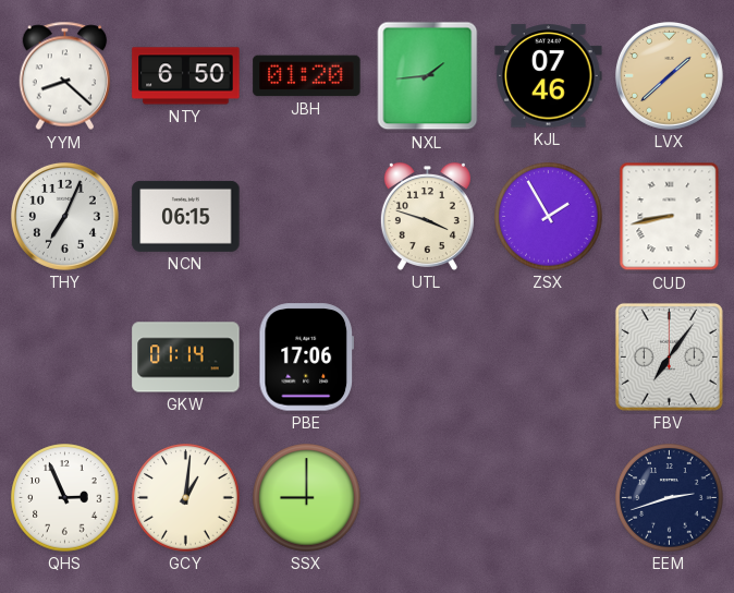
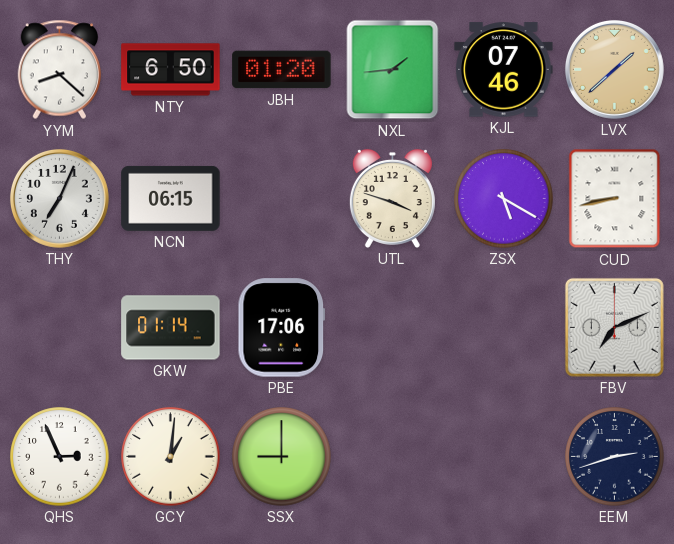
ZSX: 1:55 -> 5:20 (504, 199)
FBV: 7:06 -> 7:11 (614, 327)
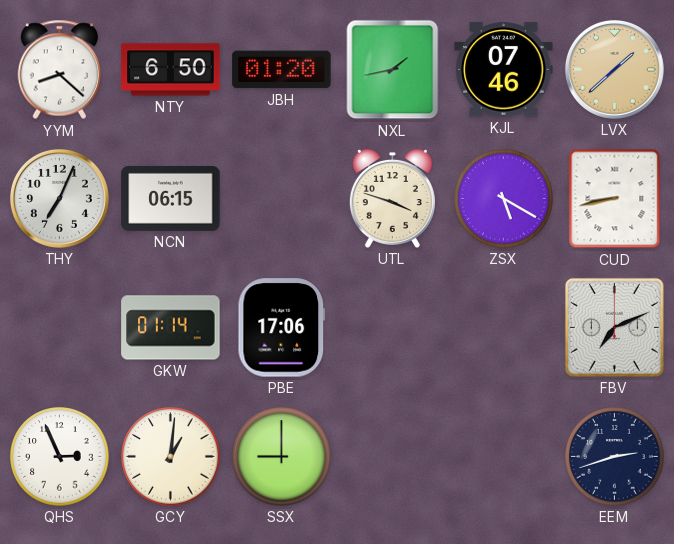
NXL: 1:44 -> 1:43 (393, 70)
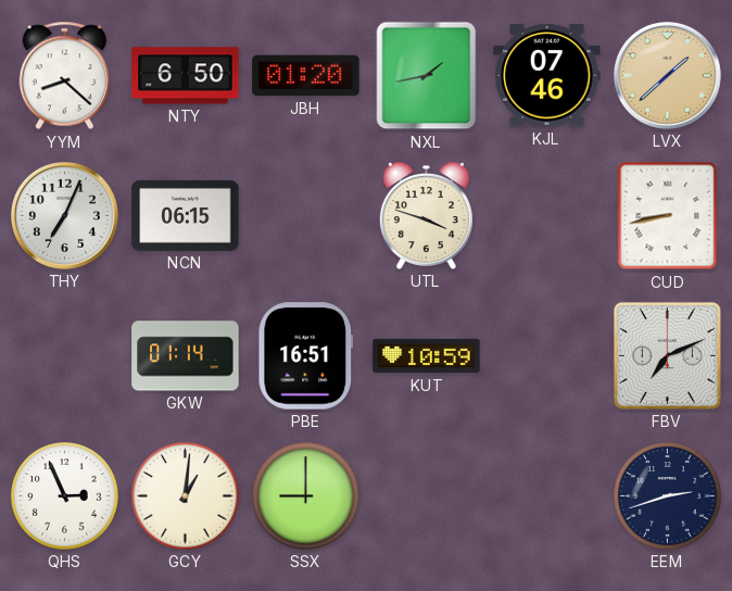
ZSX: 5:20 -> none (504, 199)
PBE: 17:06 -> 16:51 (305, 356)
KUT: none -> 10:59 (427, 356)
